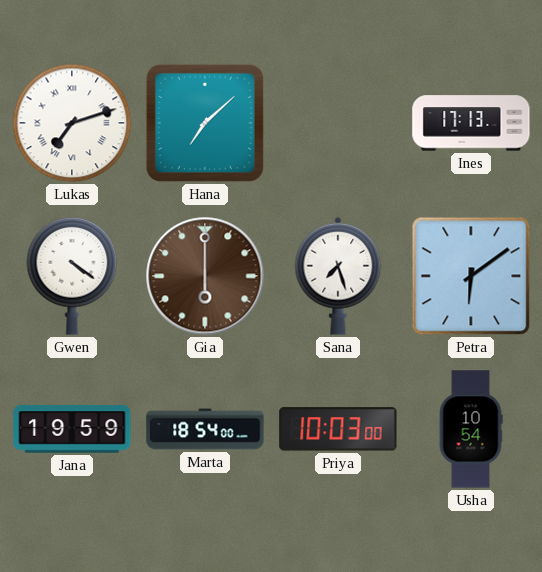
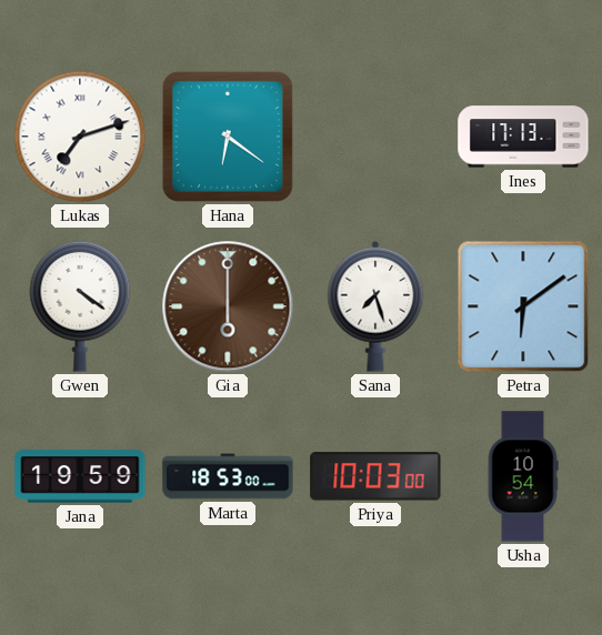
Hana: 7:08 -> 6:21 (228, 137)
Marta: 18:54 -> 18:53 (228, 476)
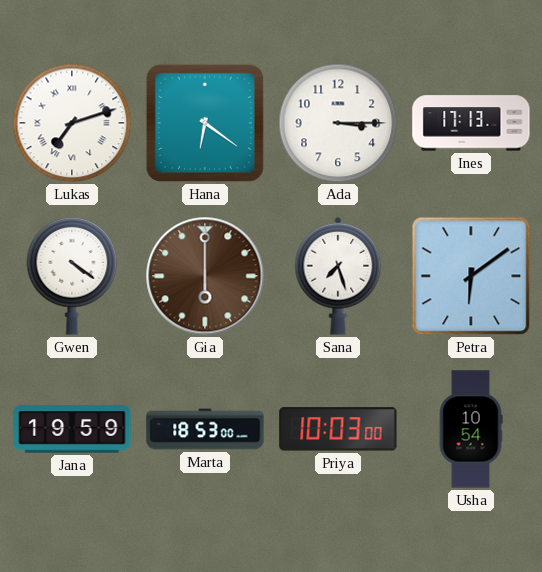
Ada: none -> 3:15 (338, 123)
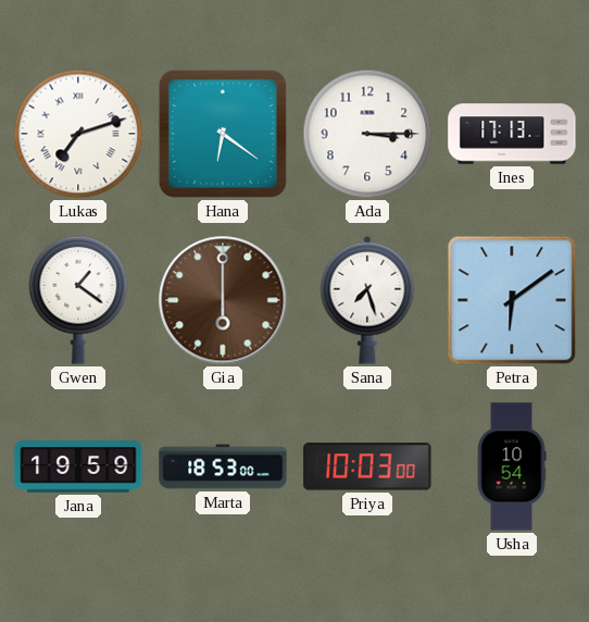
Gwen: 4:21 -> 1:21 (78, 300)
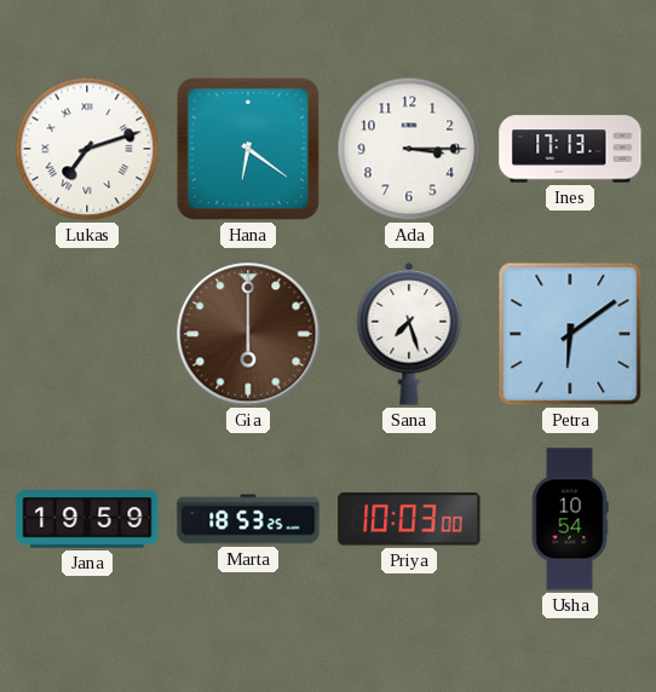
Gwen: 1:21 -> none (78, 300)
Marta: 18:53:00 -> 18:53:25 (248, 519)
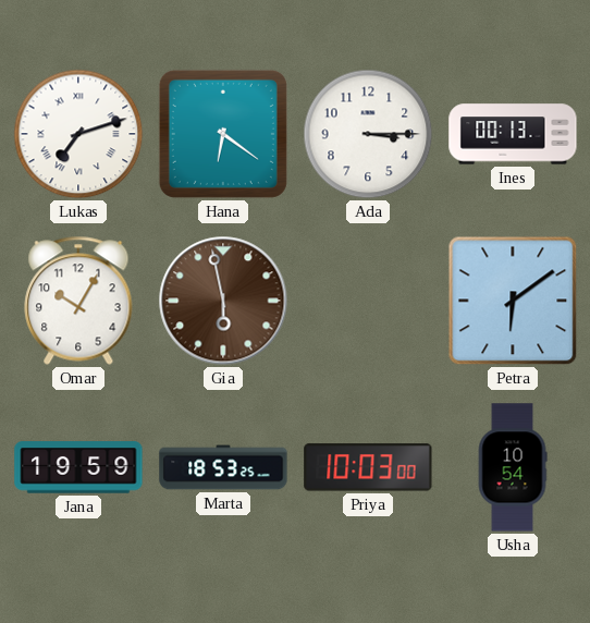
Ines: 17:13 -> 00:13 (513, 134)
Omar: none -> 10:05 (78, 301)
Gia: 6:00 -> 5:58 (223, 301)
Sana: 7:27 -> none (409, 334)
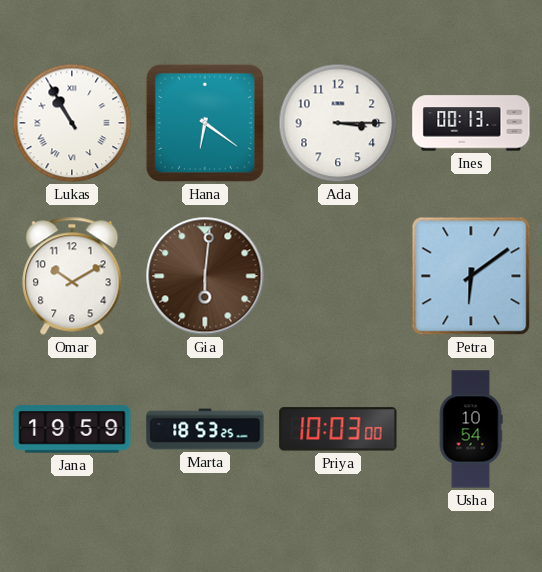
Lukas: 7:12 -> 10:55 (72, 123)
Omar: 10:05 -> 10:10 (72, 276)
Gia: 5:58 -> 6:01 (205, 276)
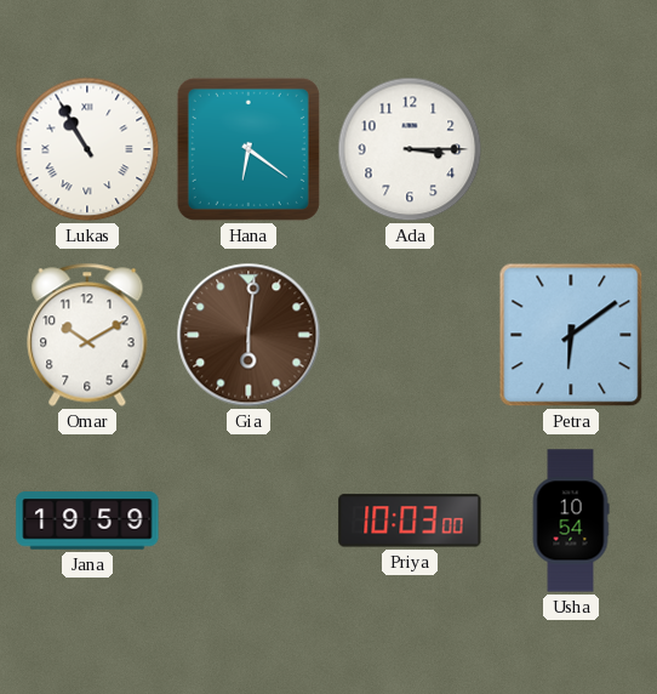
Ines: 00:13 -> none (471, 123)
Marta: 18:53 -> none (205, 429)
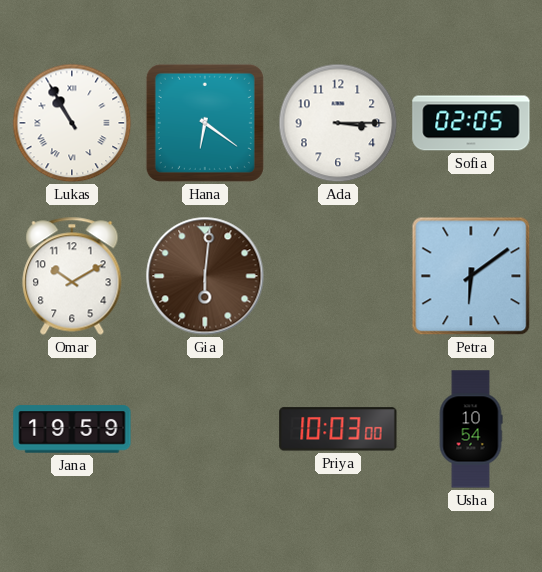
Sofia: none -> 02:05 (471, 123)
